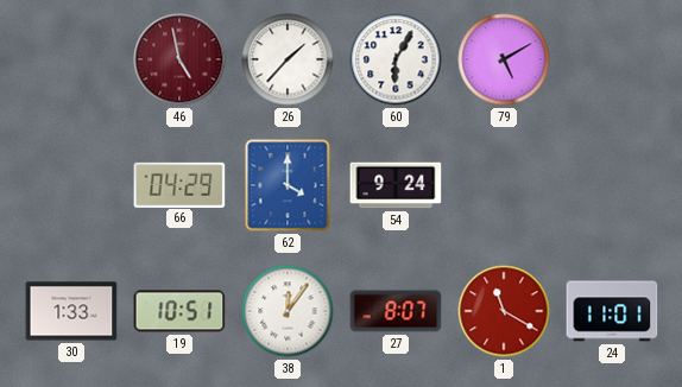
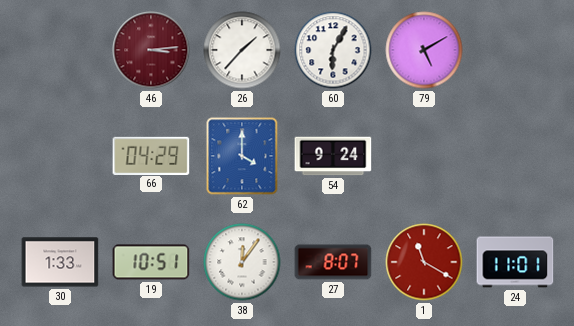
46: 4:58 -> 3:14 (151, 50)
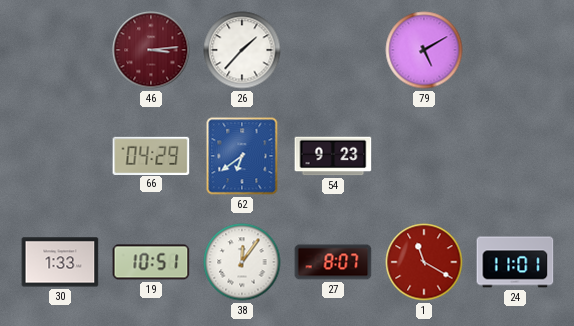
60: 6:05 -> none (333, 50)
62: 4:00 -> 6:39 (242, 156)
54: 9:24 -> 9:23 (333, 156)
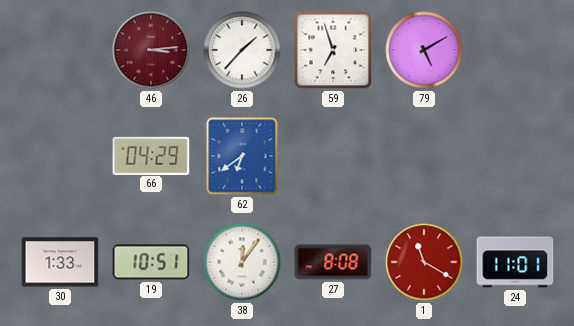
59: none -> 6:57 (333, 50)
54: 9:23 -> none (333, 156)
27: 8:07 -> 8:08 (333, 262)
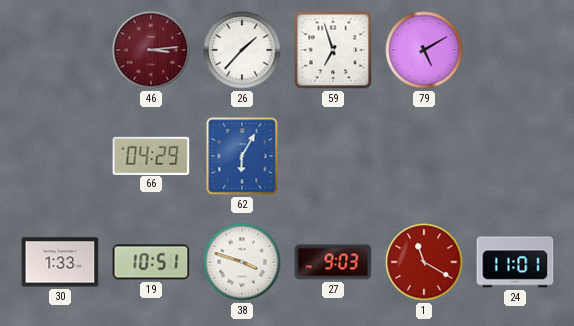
62: 6:39 -> 6:05 (242, 156)
38: 12:06 -> 3:48 (242, 262)
27: 8:08 -> 9:03 (333, 262)
